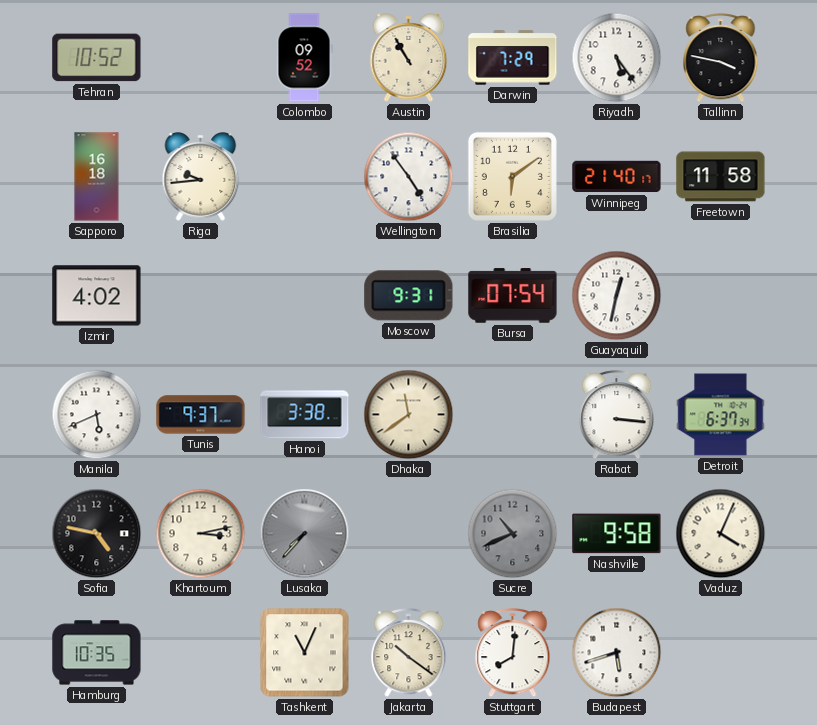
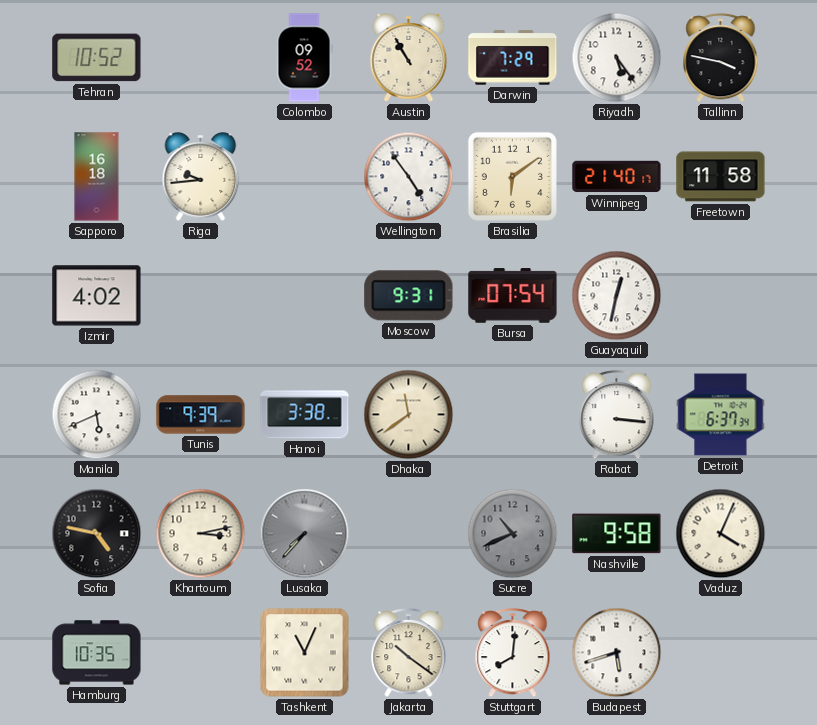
Tunis: 9:37 -> 9:39 (201, 415)
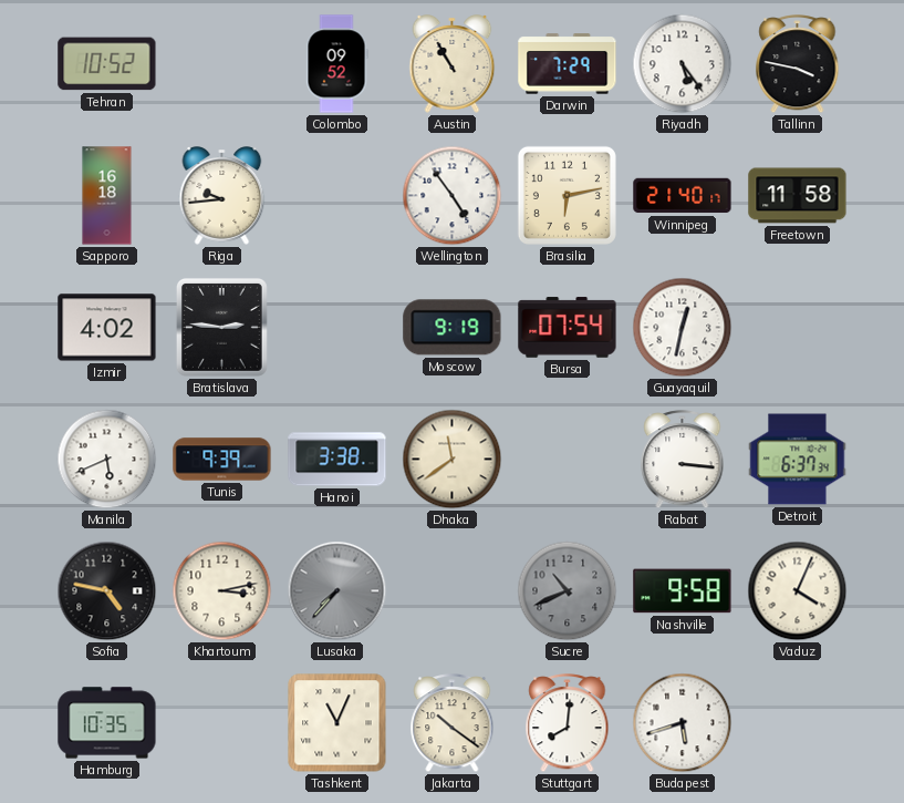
Brasilia: 6:09 -> 6:13 (567, 195)
Bratislava: none -> 2:46 (221, 327)
Moscow: 9:31 -> 9:19 (453, 328)
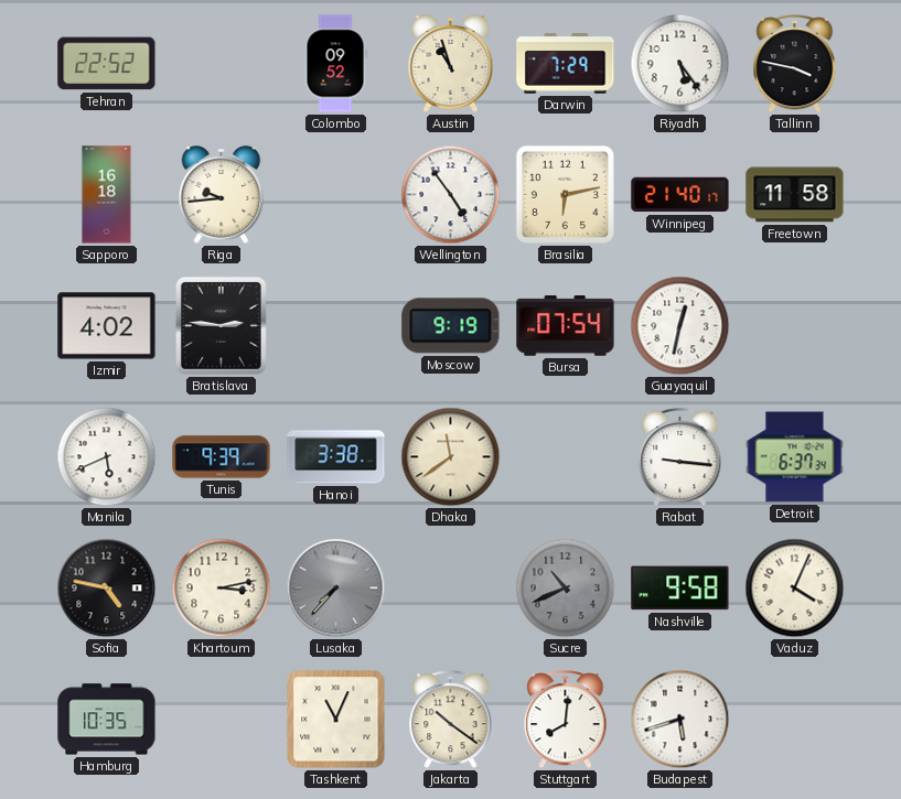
Tehran: 10:52 -> 22:52 (107, 64)
Austin: 10:55 -> 10:57 (451, 64)
Rabat: 3:16 -> 9:16 (680, 457)
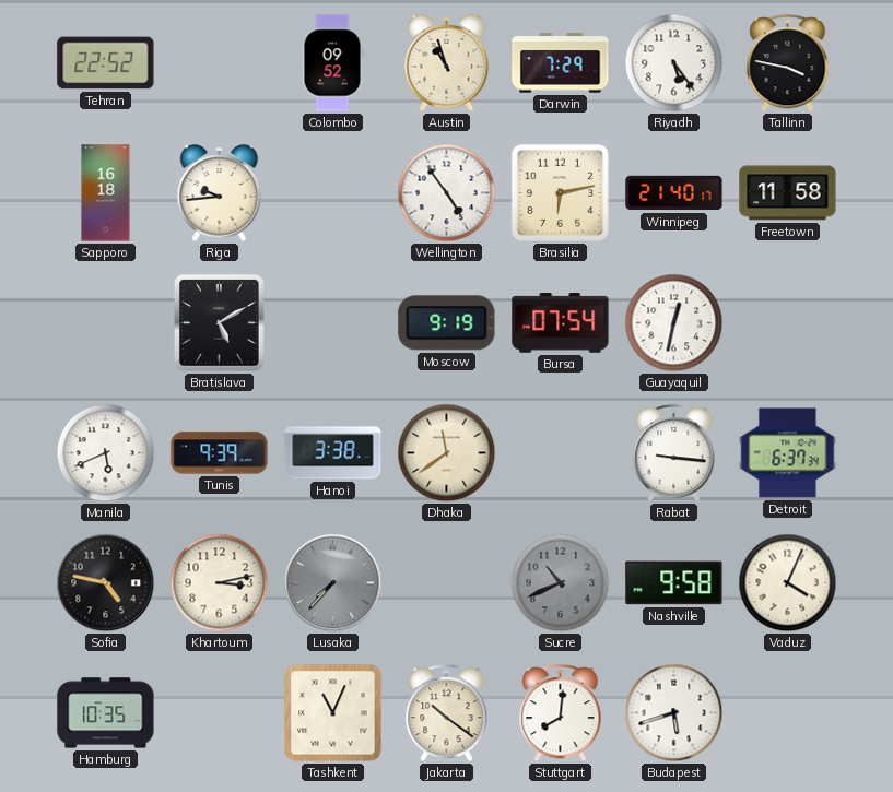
Izmir: 4:02 -> none (107, 326)
Bratislava: 2:46 -> 5:10 (219, 322)
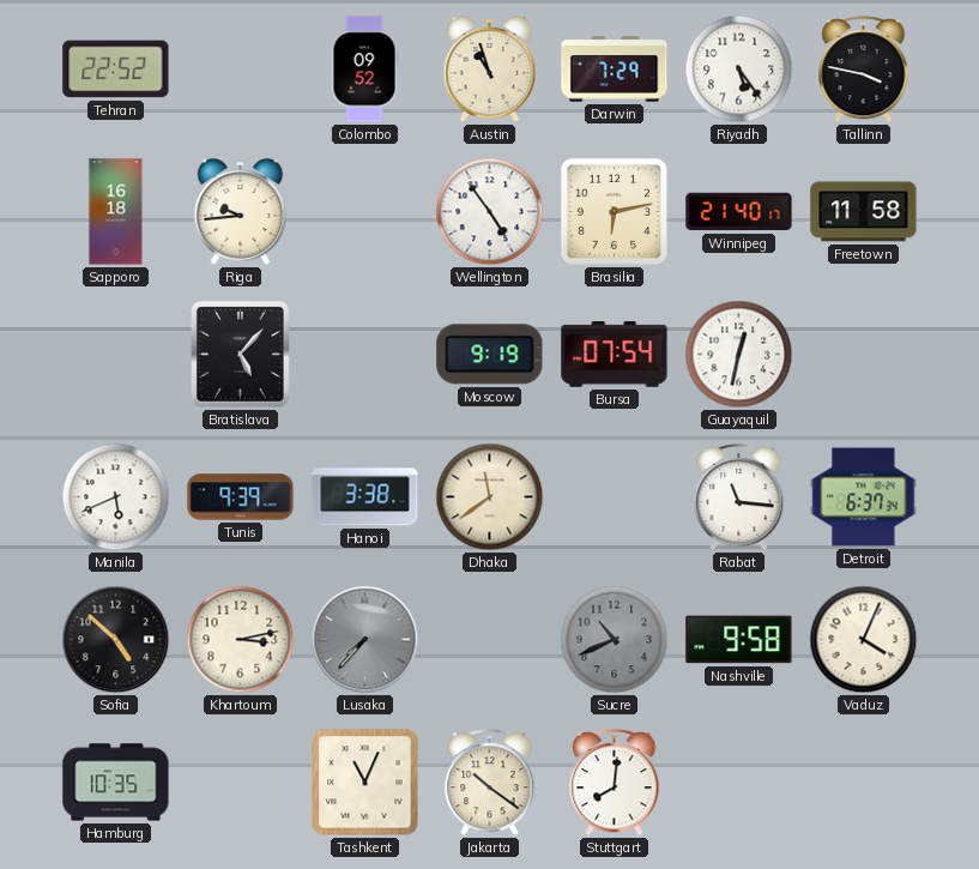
Bratislava: 5:10 -> 5:07 (240, 354)
Rabat: 9:16 -> 11:16 (739, 497)
Sofia: 4:47 -> 4:52 (116, 640)
Budapest: 5:42 -> none (674, 713)
